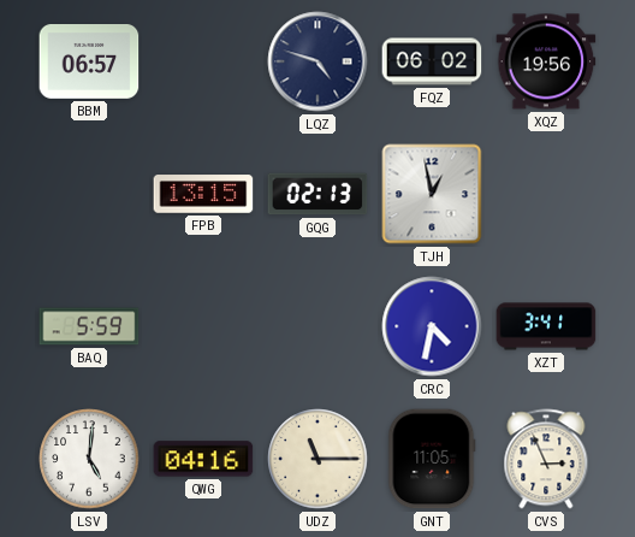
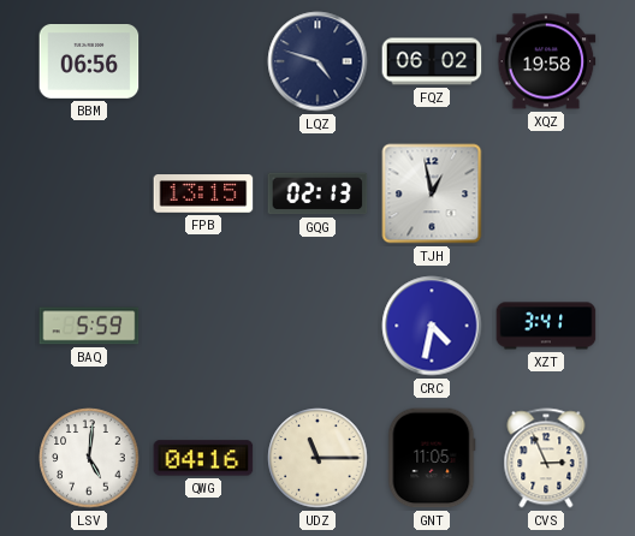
BBM: 06:57 -> 06:56 (89, 62)
XQZ: 19:56 -> 19:58 (546, 61)
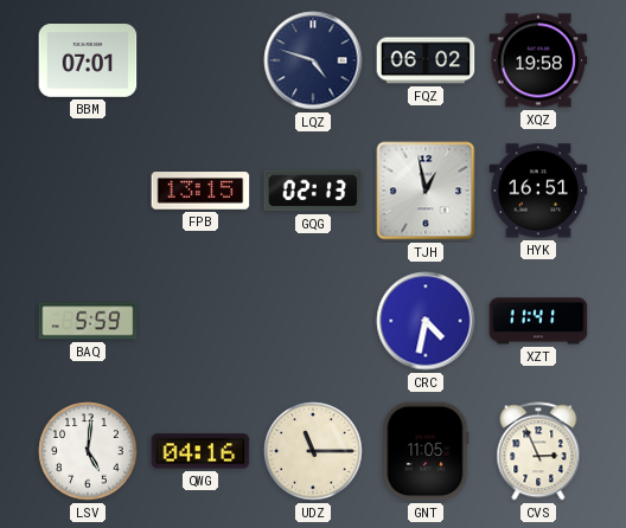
BBM: 06:56 -> 07:01 (88, 62)
HYK: none -> 16:51 (538, 191)
XZT: 3:41 -> 11:41 (538, 321)
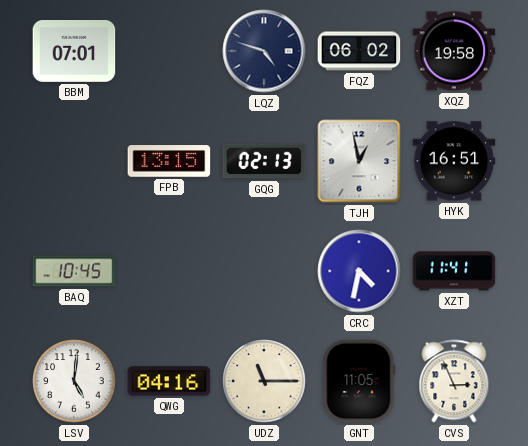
BAQ: 5:59 -> 10:45 (74, 271)
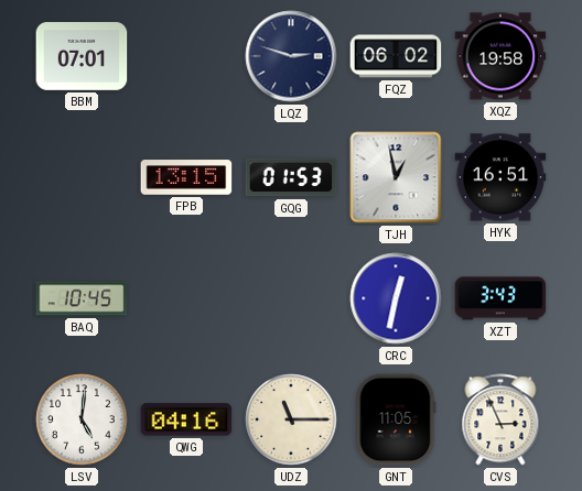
LQZ: 4:48 -> 2:48 (291, 56)
GQG: 02:13 -> 01:53 (291, 177)
CRC: 4:32 -> 12:32 (396, 298)
XZT: 11:41 -> 3:43 (500, 298)
